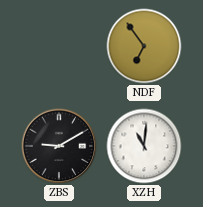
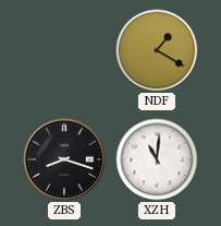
NDF: 6:54 -> 1:20 (157, 50)
ZBS: 9:10 -> 8:18 (64, 159)
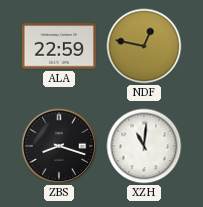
ALA: none -> 22:59 (59, 46)
NDF: 1:20 -> 12:47 (144, 46)
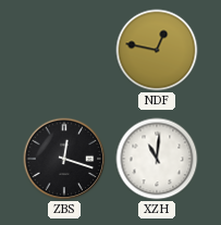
ALA: 22:59 -> none (59, 46)
ZBS: 8:18 -> 12:18 (64, 159)
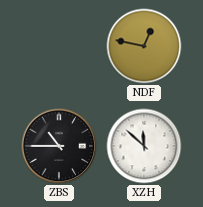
ZBS: 12:18 -> 10:45 (59, 146)
XZH: 11:01 -> 11:52 (144, 146)
